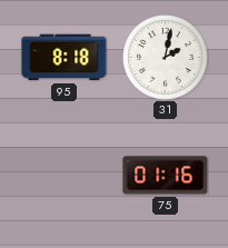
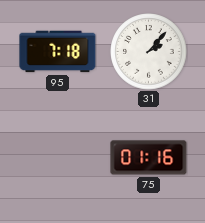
95: 8:18 -> 7:18 (58, 52)
31: 2:02 -> 2:07 (149, 52)
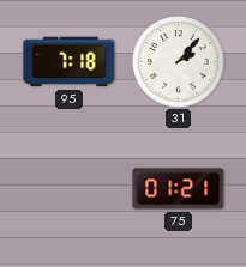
75: 01:16 -> 01:21 (179, 189)
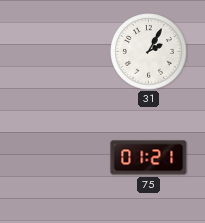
95: 7:18 -> none (70, 62)
31: 2:07 -> 2:05 (149, 52)
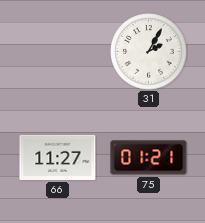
66: none -> 11:27 (58, 157)
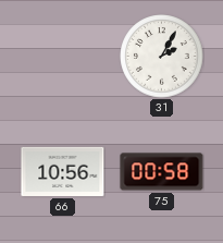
66: 11:27 -> 10:56 (63, 171)
75: 01:21 -> 00:58 (162, 172)
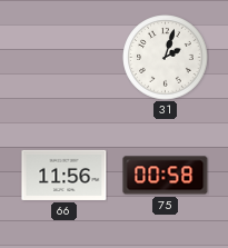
31: 2:05 -> 2:03 (166, 58)
66: 10:56 -> 11:56 (65, 175)
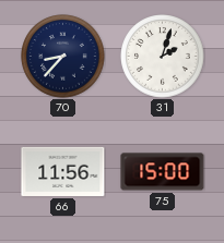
70: none -> 8:37 (63, 57)
75: 00:58 -> 15:00 (163, 172)
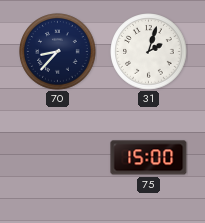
66: 11:56 -> none (63, 171)
